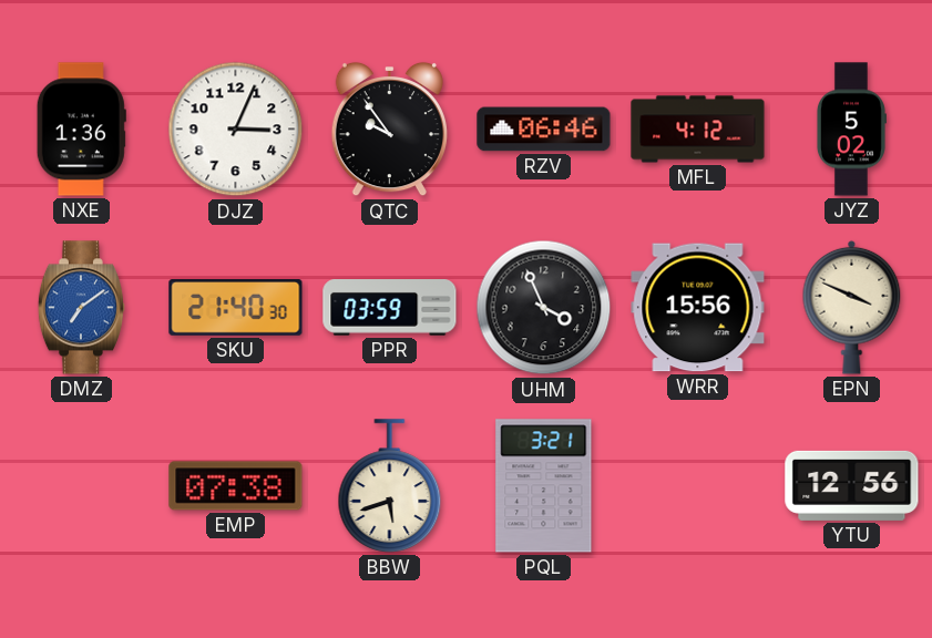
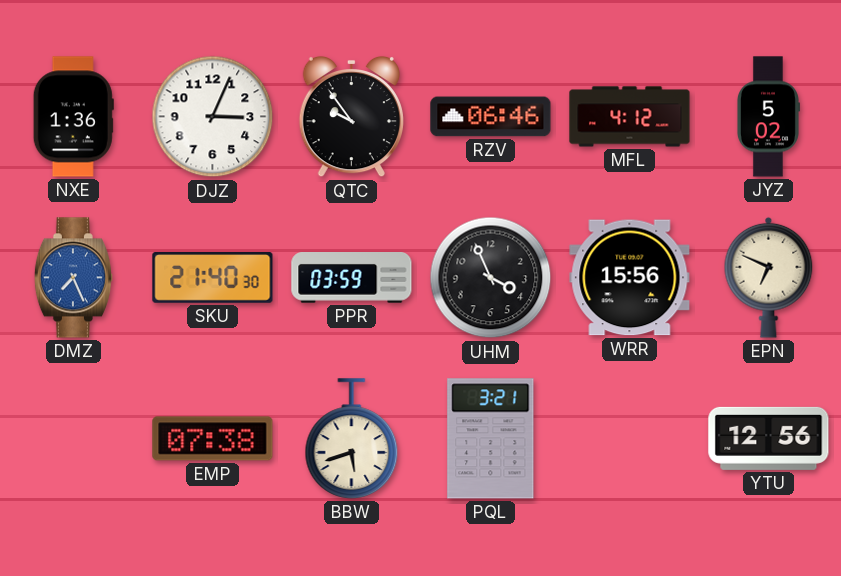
DMZ: 7:09 -> 7:26 (73, 278)
EPN: 3:49 -> 6:49 (769, 277)
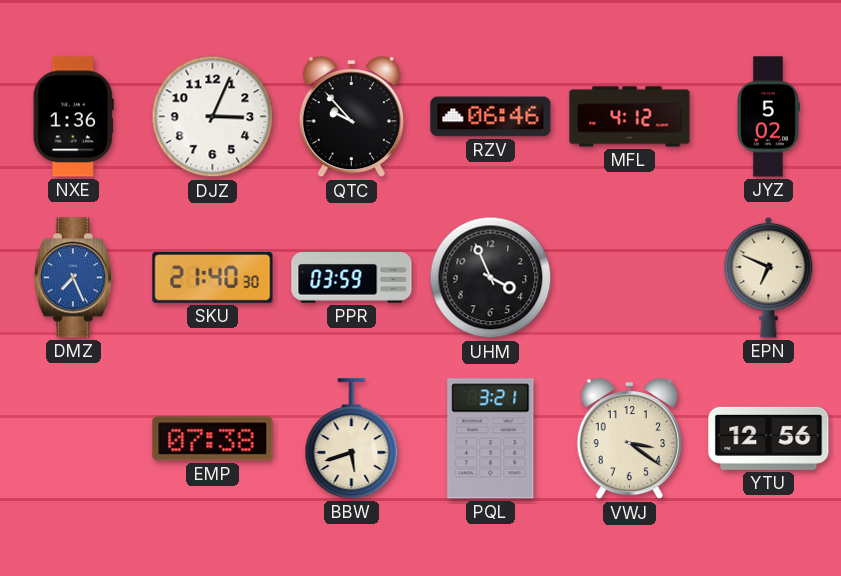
QTC: 9:54 -> 9:53 (351, 117)
WRR: 15:56 -> none (630, 278)
VWJ: none -> 3:21 (629, 439)
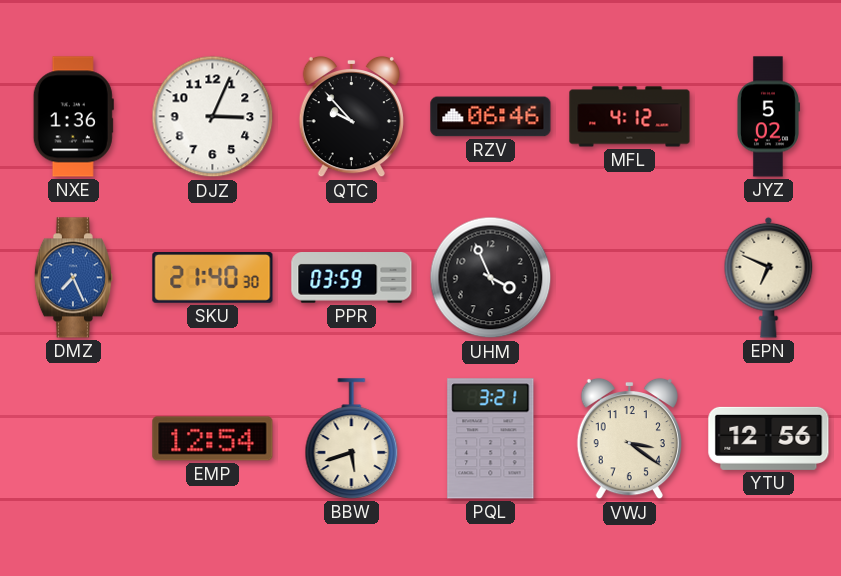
EMP: 07:38 -> 12:54 (213, 439)
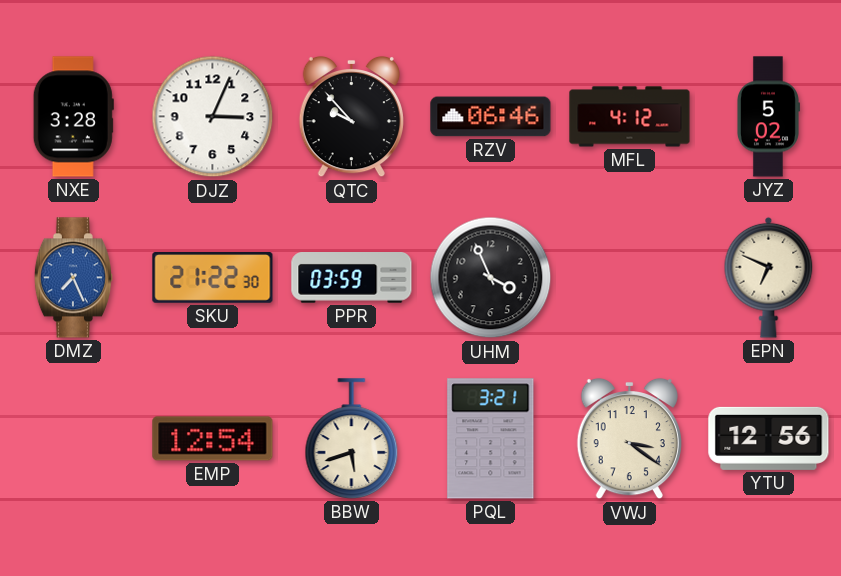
NXE: 1:36 -> 3:28 (73, 117)
SKU: 21:40 -> 21:22 (213, 278)
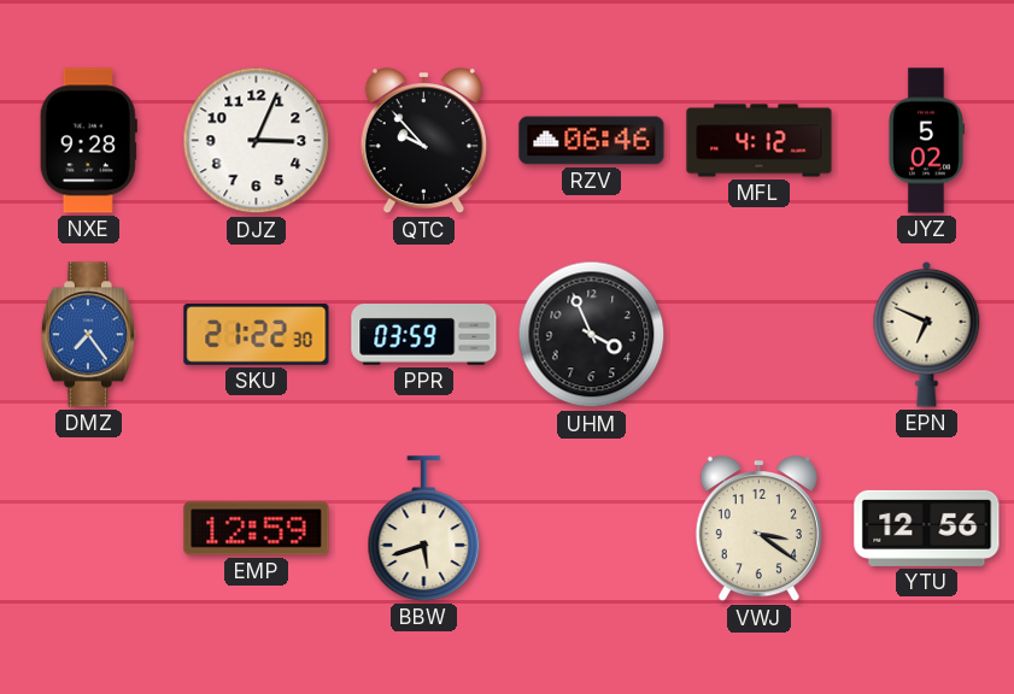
NXE: 3:28 -> 9:28 (88, 141)
DMZ: 7:26 -> 7:24 (88, 335)
EMP: 12:54 -> 12:59 (257, 529)
PQL: 3:21 -> none (491, 439)
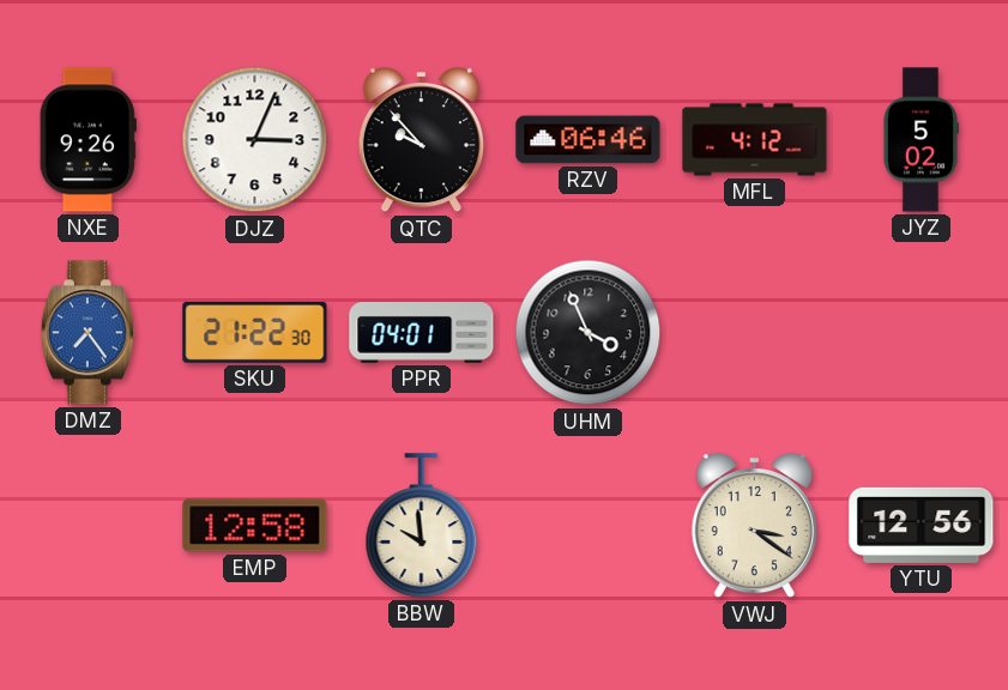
NXE: 9:28 -> 9:26 (87, 140)
PPR: 03:59 -> 04:01 (422, 333)
EPN: 6:49 -> none (927, 334)
EMP: 12:59 -> 12:58 (255, 526)
BBW: 5:42 -> 9:59 (422, 526)
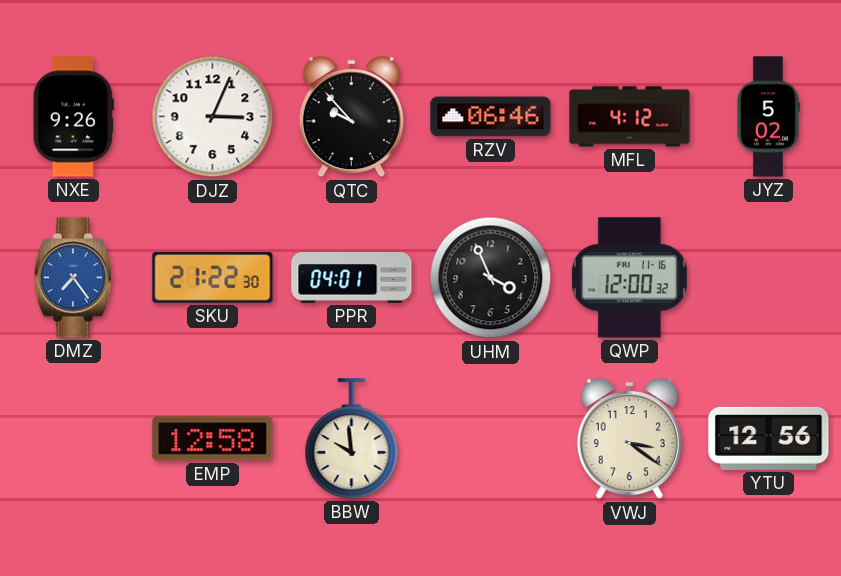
QWP: none -> 12:00 (629, 278)
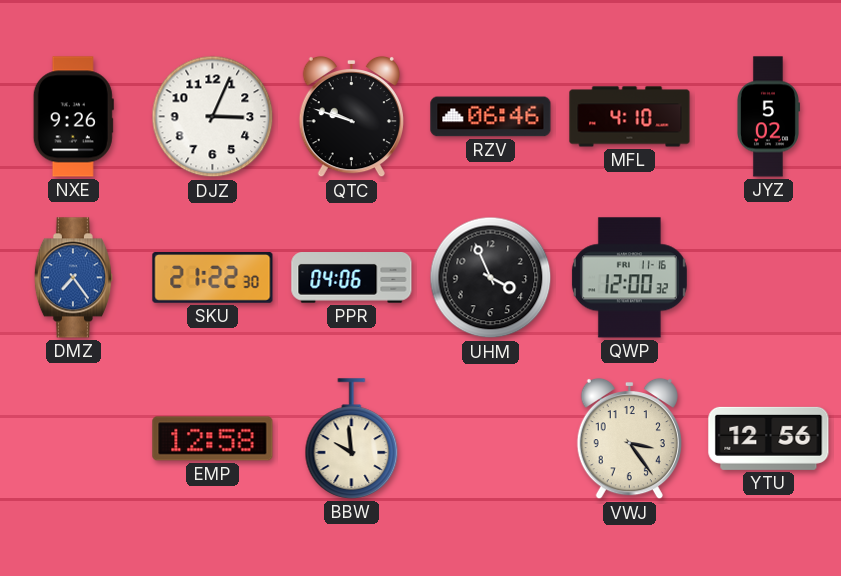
QTC: 9:53 -> 9:48 (351, 117)
MFL: 4:12 -> 4:10 (630, 117)
PPR: 04:01 -> 04:06 (352, 278)
VWJ: 3:21 -> 3:24 (629, 439)
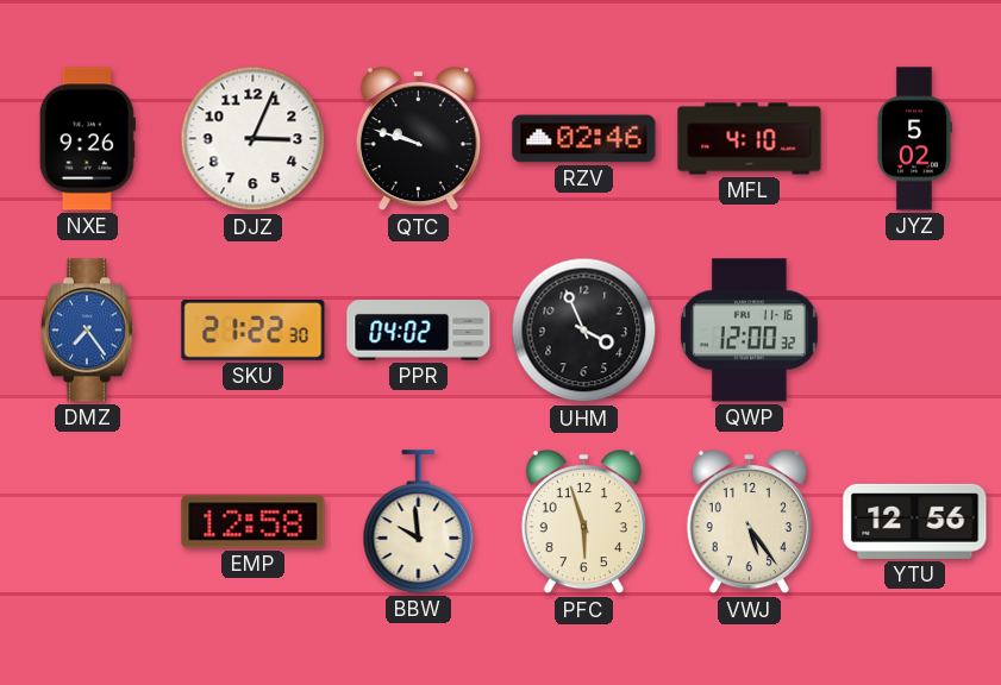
RZV: 06:46 -> 02:46 (584, 139)
PPR: 04:06 -> 04:02 (419, 331)
PFC: none -> 5:57 (583, 522)
VWJ: 3:24 -> 5:24 (749, 522)
